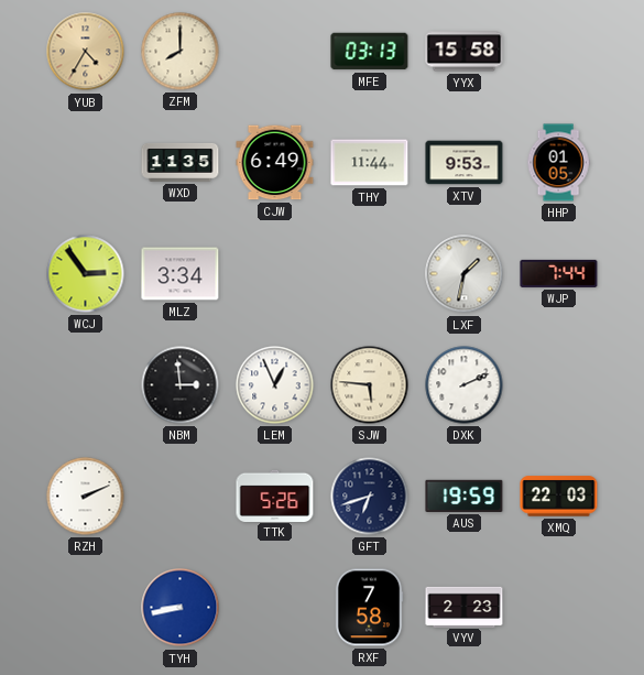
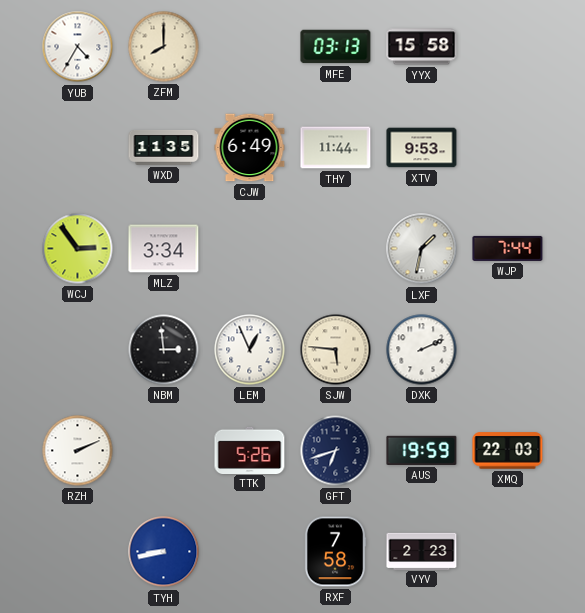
YUB dial: champagne -> white (78, 47)
HHP: 01:05 -> none (558, 163)
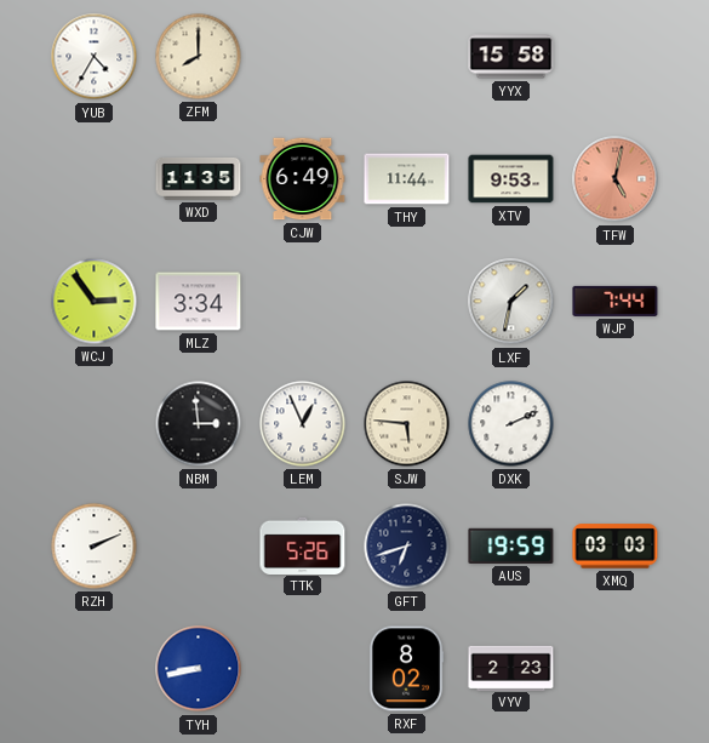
MFE: 03:13 -> none (336, 47)
TFW: none -> 5:02 (616, 179)
XMQ: 22:03 -> 03:03 (616, 547)
RXF: 7:58 -> 8:02 (406, 669)
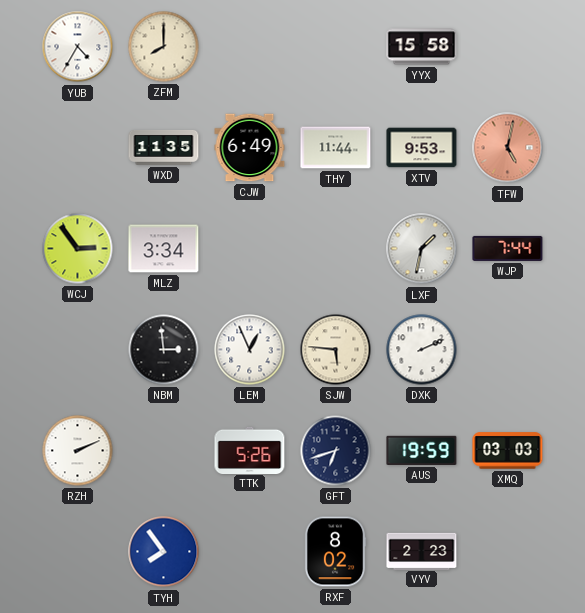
TYH: 8:43 -> 7:54 (164, 552)
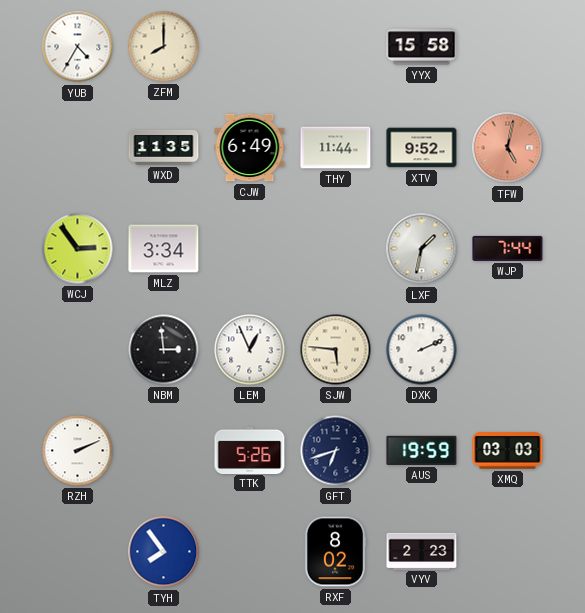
XTV: 9:53 -> 9:52 (422, 148)
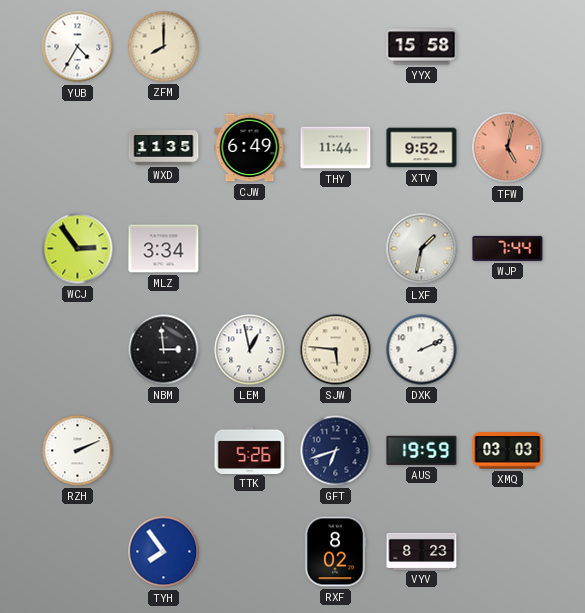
LEM: 12:56 -> 12:58 (250, 350)
VYV: 2:23 -> 8:23 (422, 551)
